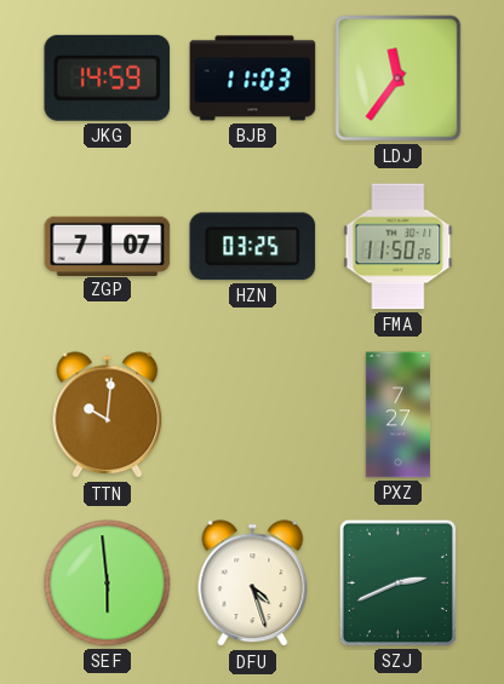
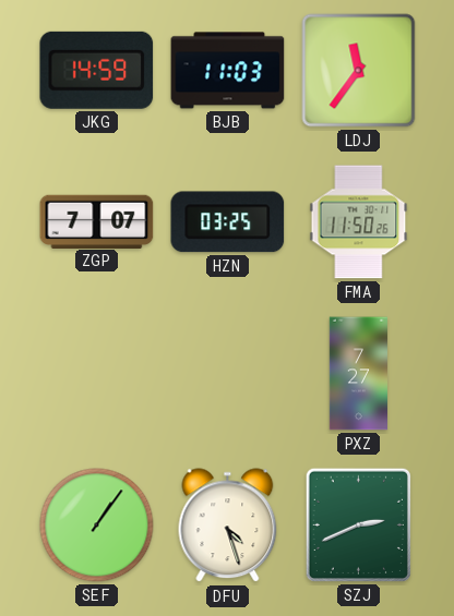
TTN: 10:01 -> none (108, 415)
SEF: 5:59 -> 1:06 (97, 526)
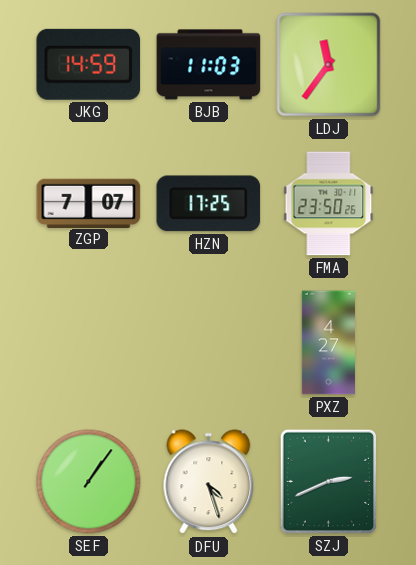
HZN: 03:25 -> 17:25 (209, 204)
FMA: 11:50 -> 23:50 (329, 204)
PXZ: 7:27 -> 4:27 (328, 343)
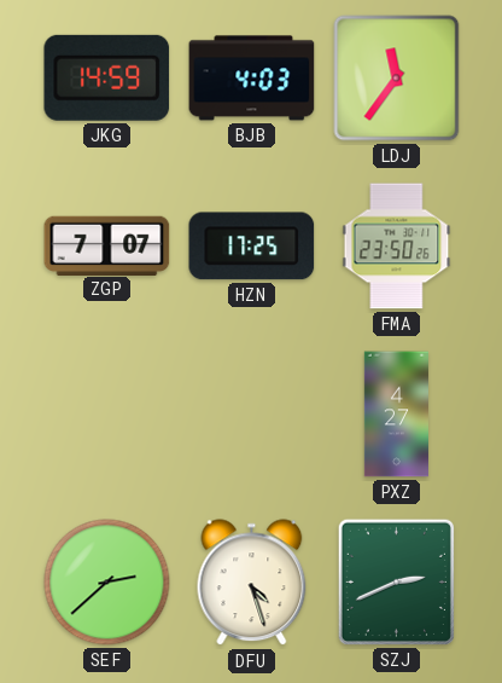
BJB: 11:03 -> 4:03 (252, 79)
SEF: 1:06 -> 2:38 (107, 583)
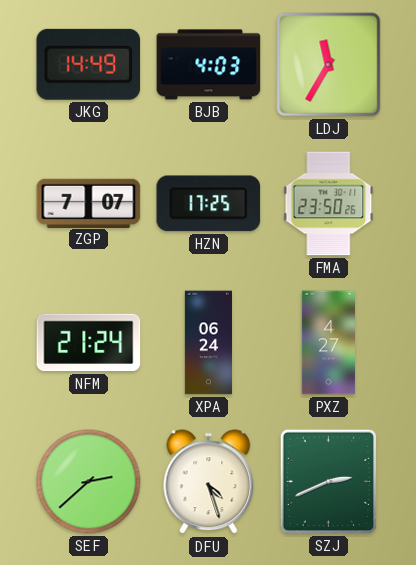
JKG: 14:59 -> 14:49 (89, 64)
LDJ: 11:36 -> 11:35 (329, 65)
NFM: none -> 21:24 (89, 343)
XPA: none -> 06:24 (208, 343)
